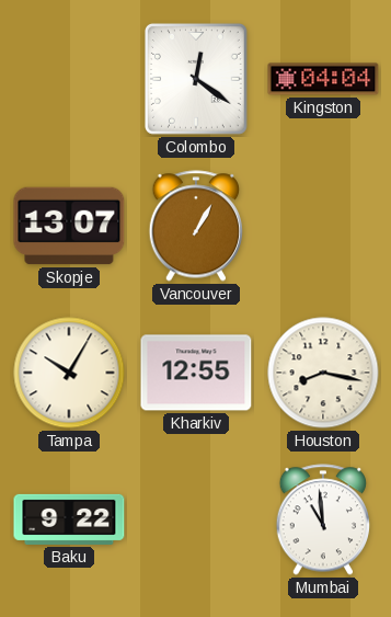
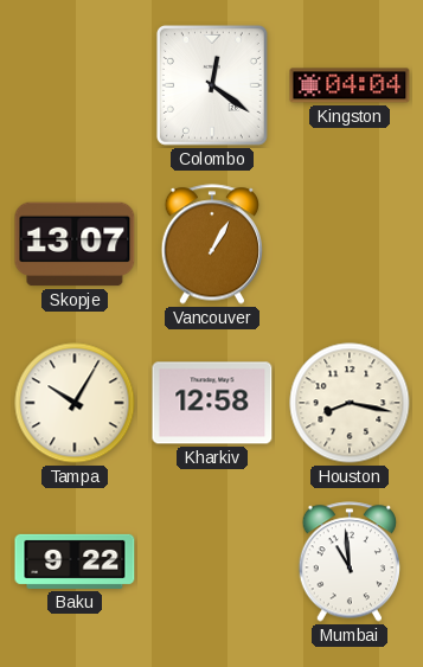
Kharkiv: 12:55 -> 12:58 (212, 403)
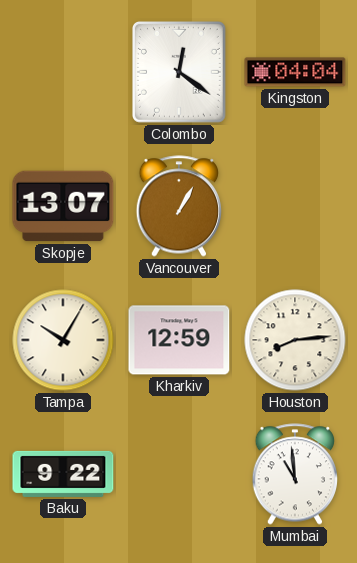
Kharkiv: 12:58 -> 12:59 (179, 340)
Houston: 8:17 -> 8:14 (295, 340)
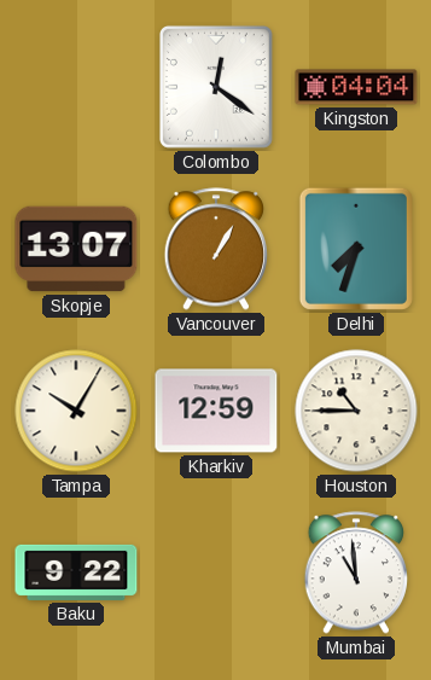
Delhi: none -> 7:33 (356, 249)
Houston: 8:14 -> 10:45 (356, 411)
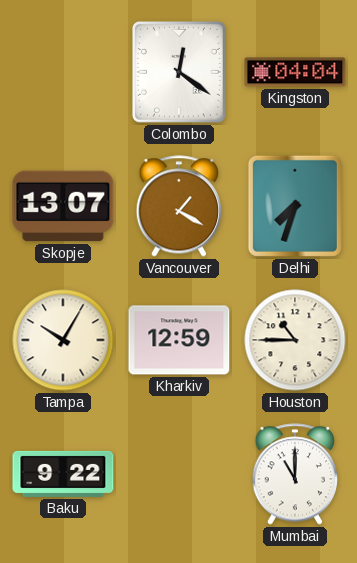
Vancouver: 1:05 -> 1:20 (179, 206)
Mumbai: 10:59 -> 11:00 (295, 474)
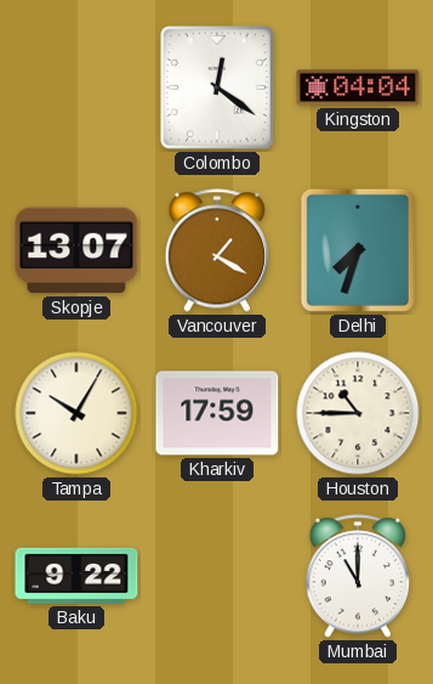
Kharkiv: 12:59 -> 17:59 (217, 413)
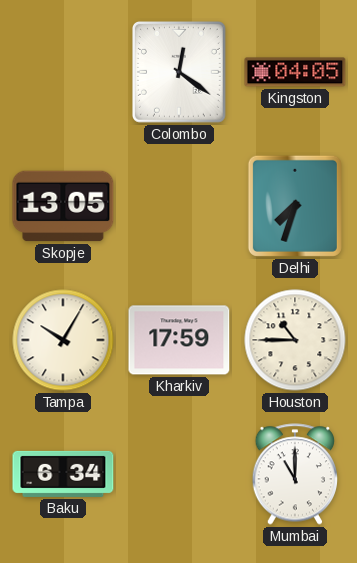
Kingston: 04:04 -> 04:05 (295, 72)
Skopje: 13:07 -> 13:05 (63, 206)
Vancouver: 1:20 -> none (217, 250)
Baku: 9:22 -> 6:34 (63, 474)
